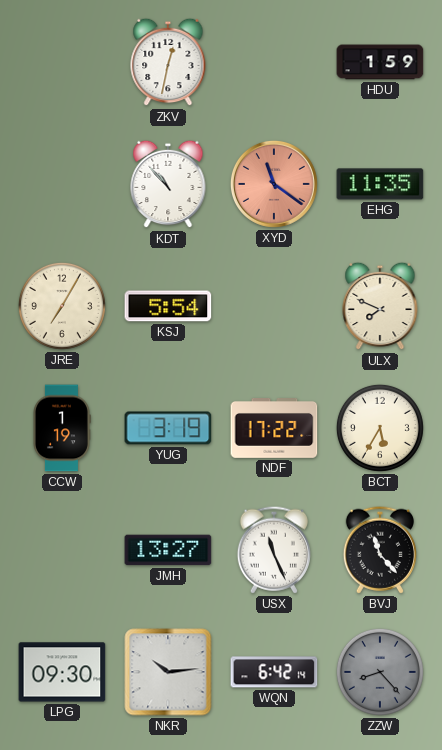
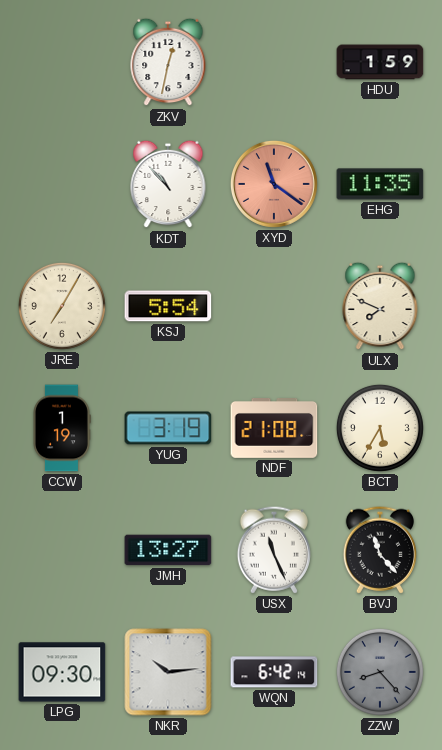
NDF: 17:22 -> 21:08 (274, 429)
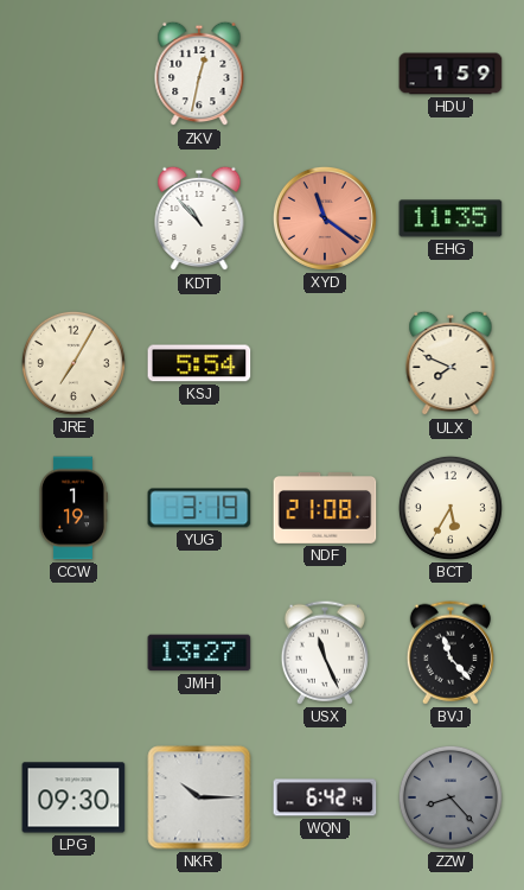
NKR: 10:14 -> 10:15 (199, 797)
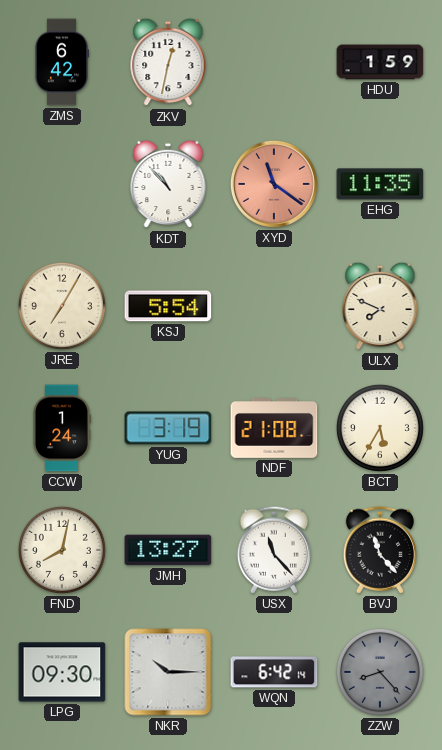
ZMS: none -> 6:42 (61, 62)
CCW: 1:19 -> 1:24 (62, 428)
FND: none -> 8:02 (62, 550)
USX: 11:26 -> 11:23 (274, 550)
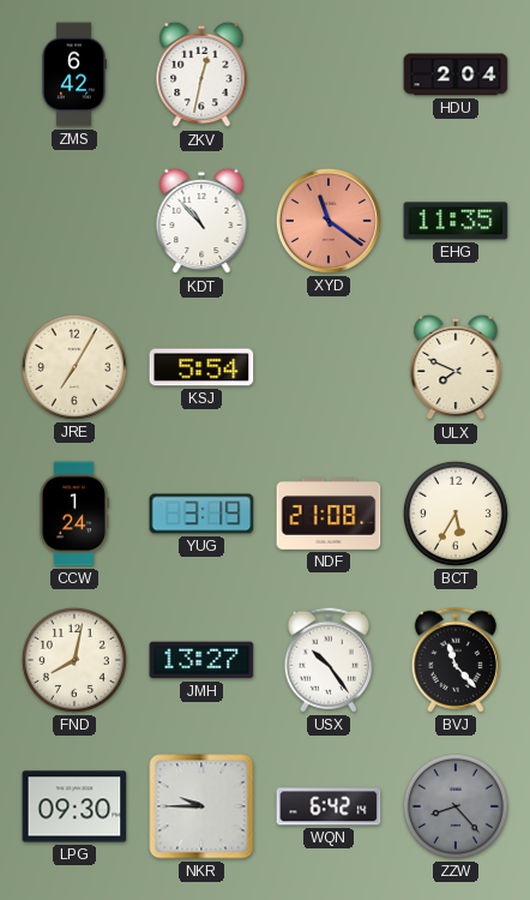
HDU: 1:59 -> 2:04 (456, 74)
USX: 11:23 -> 10:24 (329, 660)
NKR: 10:15 -> 9:45 (201, 806)
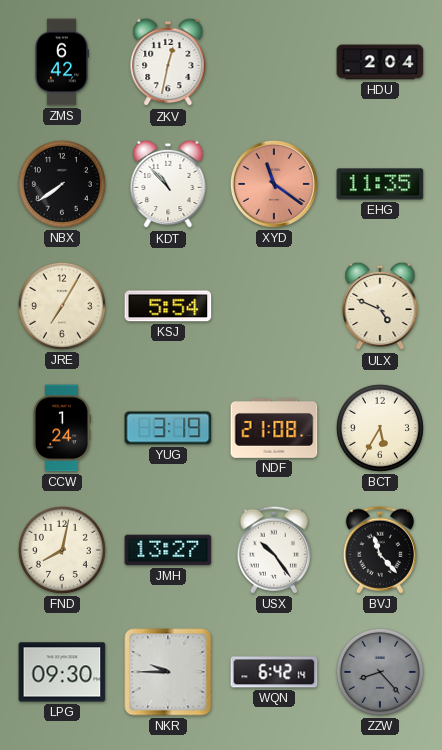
NBX: none -> 7:39 (62, 184)
ULX: 7:49 -> 4:49 (380, 306)
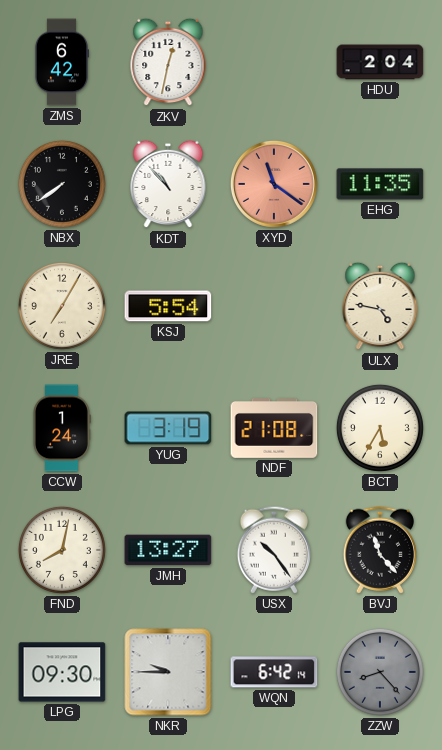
ULX: 4:49 -> 4:47 (380, 306)
